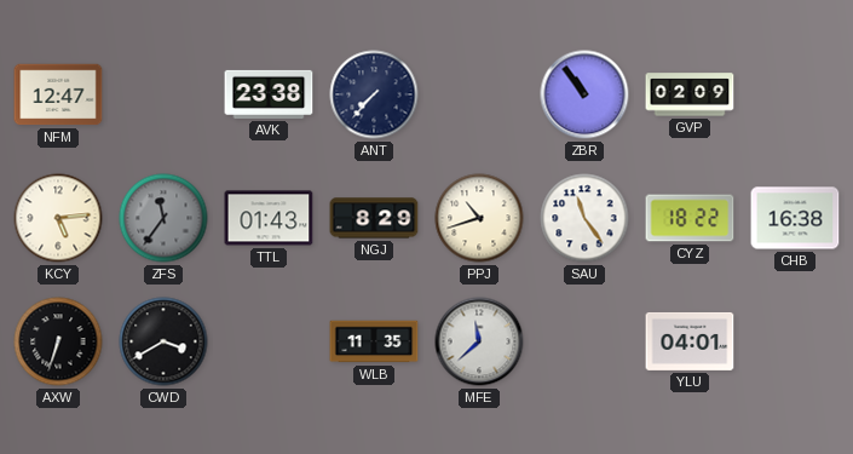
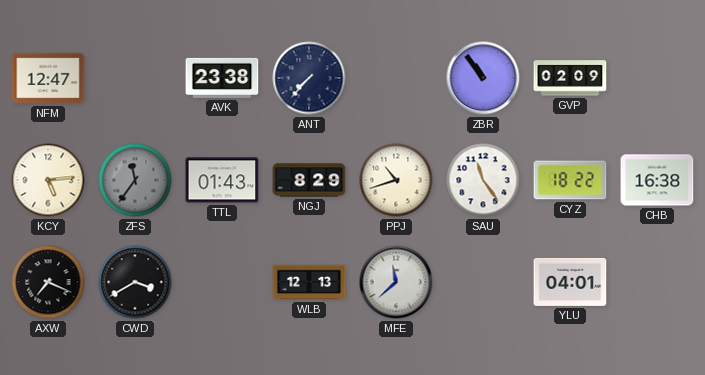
AXW: 6:33 -> 7:19 (48, 282)
WLB: 11:35 -> 12:13 (309, 282)
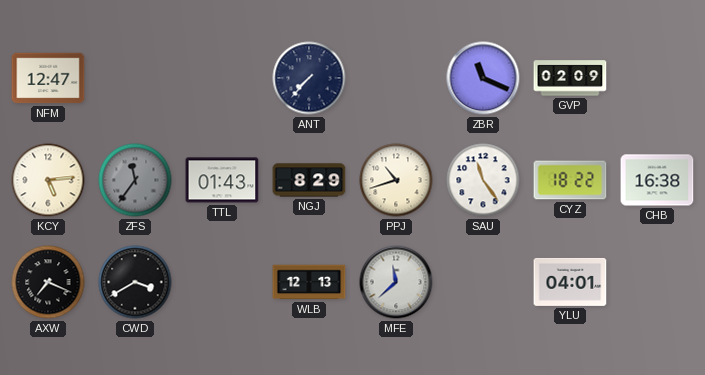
AVK: 23:38 -> none (222, 78)
ZBR: 10:54 -> 11:19 (483, 78)
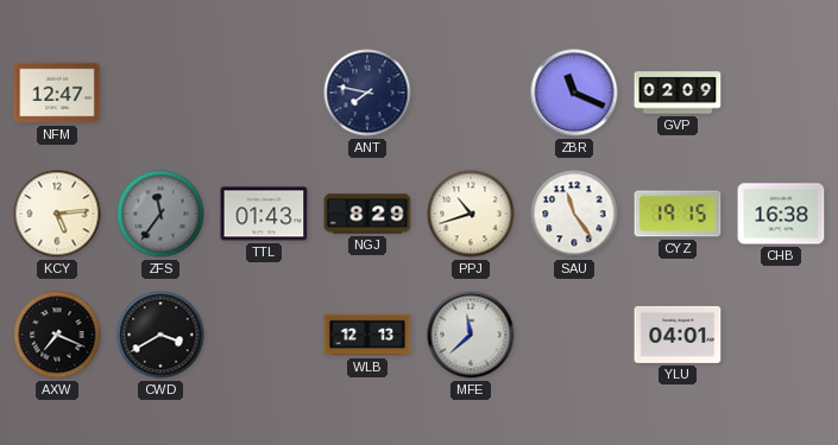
ANT: 7:37 -> 7:47 (367, 93)
CYZ: 18:22 -> 19:15 (678, 214)
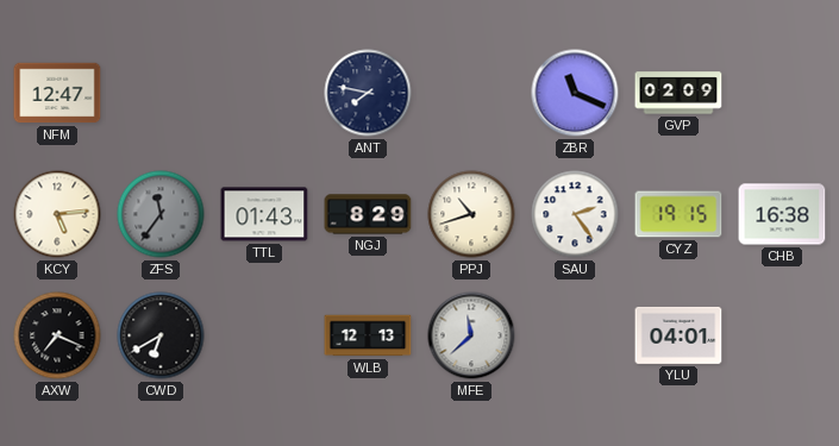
SAU: 11:24 -> 2:24 (575, 214)
CWD: 3:40 -> 6:40 (161, 335)
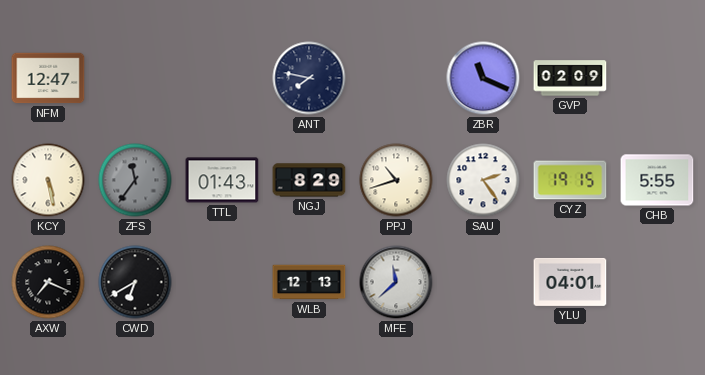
KCY: 5:14 -> 5:28 (48, 180)
CHB: 16:38 -> 5:55 (657, 180)
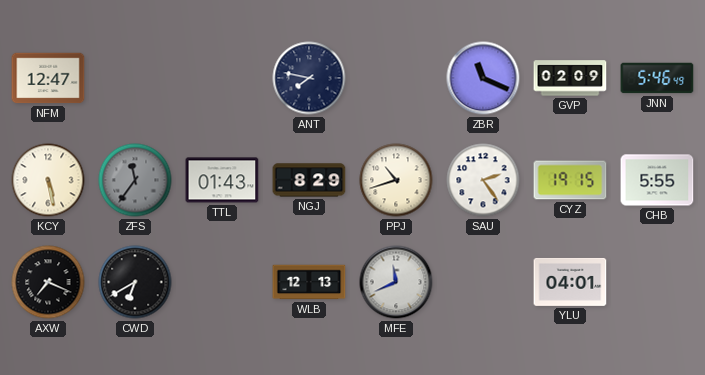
JNN: none -> 5:46 (657, 78)
MFE: 11:38 -> 11:41 (396, 282)
